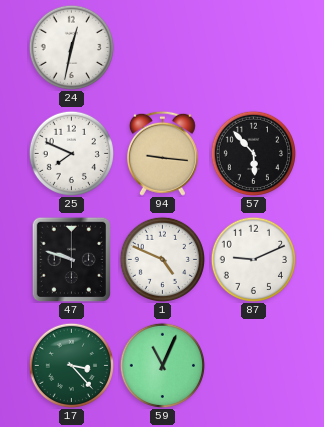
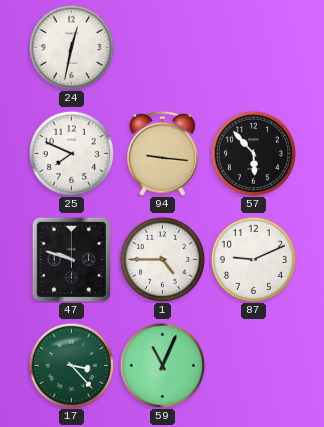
1: 4:49 -> 4:45 (162, 259)
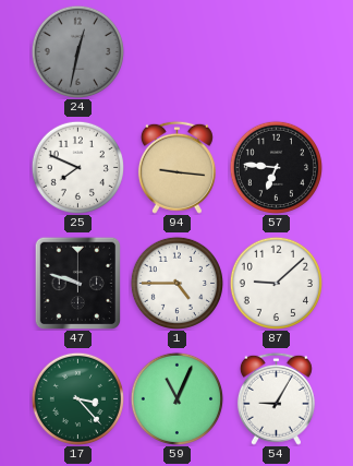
24 dial: white -> grey (77, 51)
57: 5:53 -> 6:46 (276, 167)
87: 9:11 -> 9:08 (276, 283)
54: none -> 9:05 (276, 398)
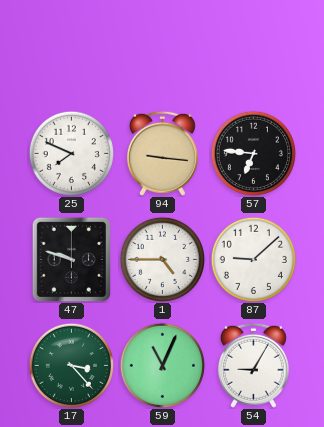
24: 12:32 -> none (77, 51)
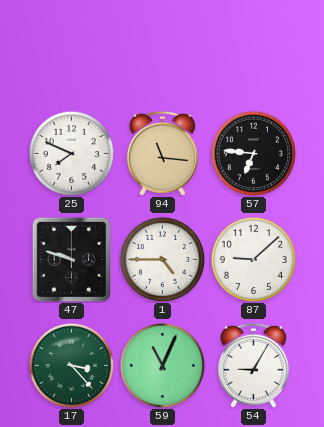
94: 9:16 -> 11:16 (162, 153)
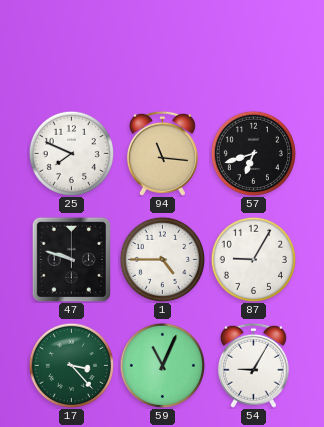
57: 6:46 -> 6:42 (253, 153)
87: 9:08 -> 9:05 (253, 259)
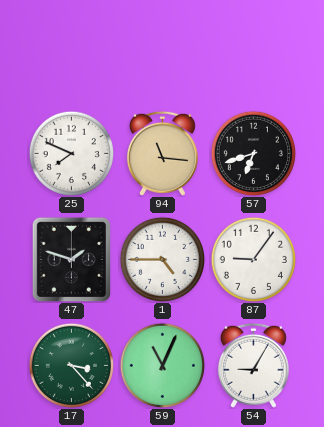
47: 9:48 -> 1:48 (72, 259)
87: 9:05 -> 9:06 (253, 259)
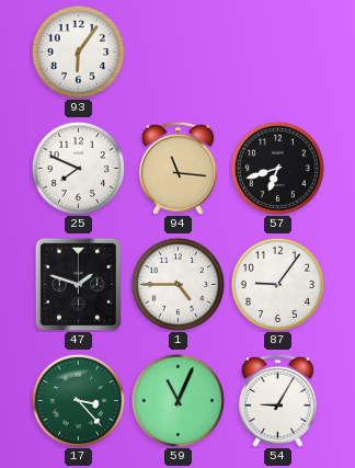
93: none -> 6:06 (78, 52)
